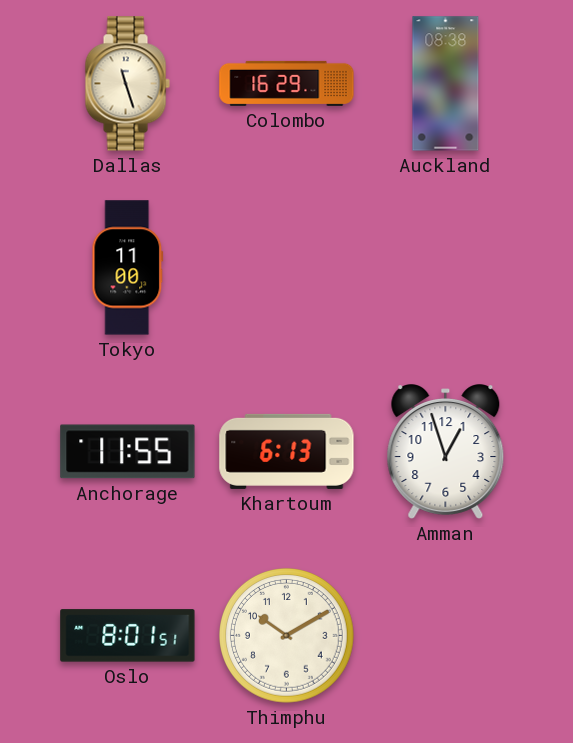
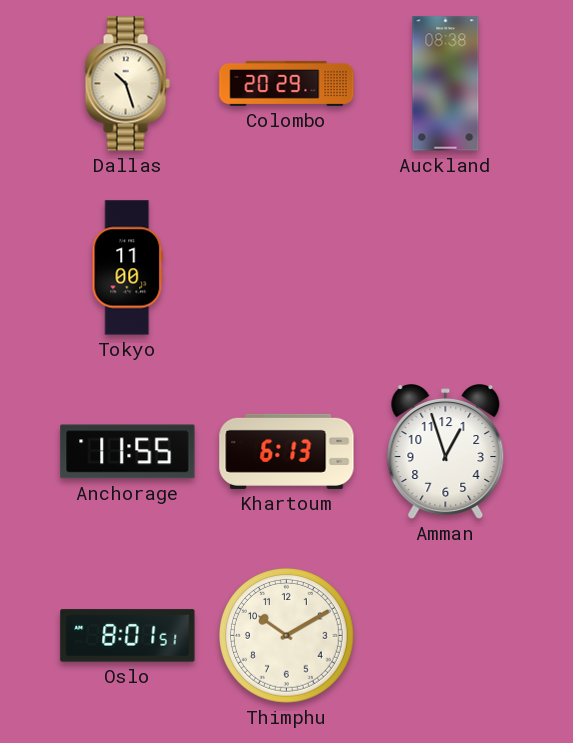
Dallas: 11:27 -> 10:27 (127, 84)
Colombo: 16:29 -> 20:29 (287, 83)
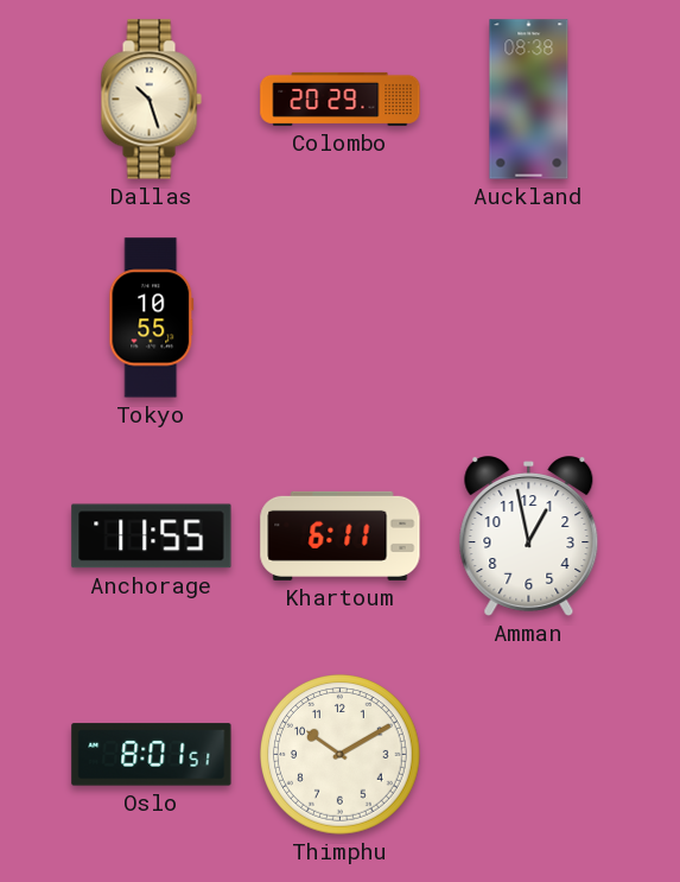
Tokyo: 11:00 -> 10:55 (152, 318)
Khartoum: 6:13 -> 6:11 (341, 535)
Amman: 12:57 -> 12:58 (529, 537)
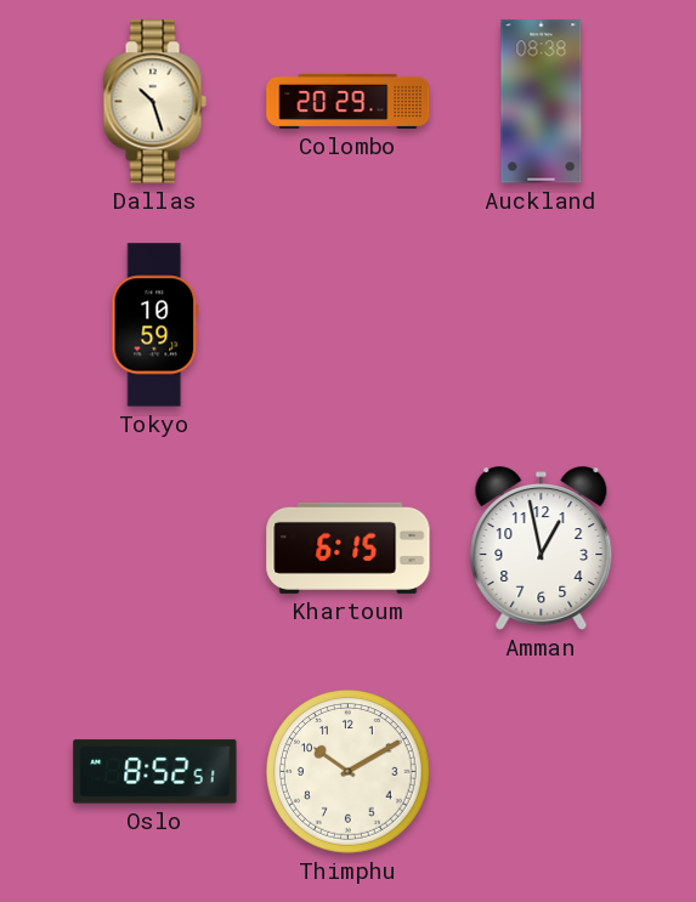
Tokyo: 10:55 -> 10:59 (155, 325)
Anchorage: 11:55 -> none (152, 537)
Khartoum: 6:11 -> 6:15 (349, 548)
Oslo: 8:01 -> 8:52 (155, 772)
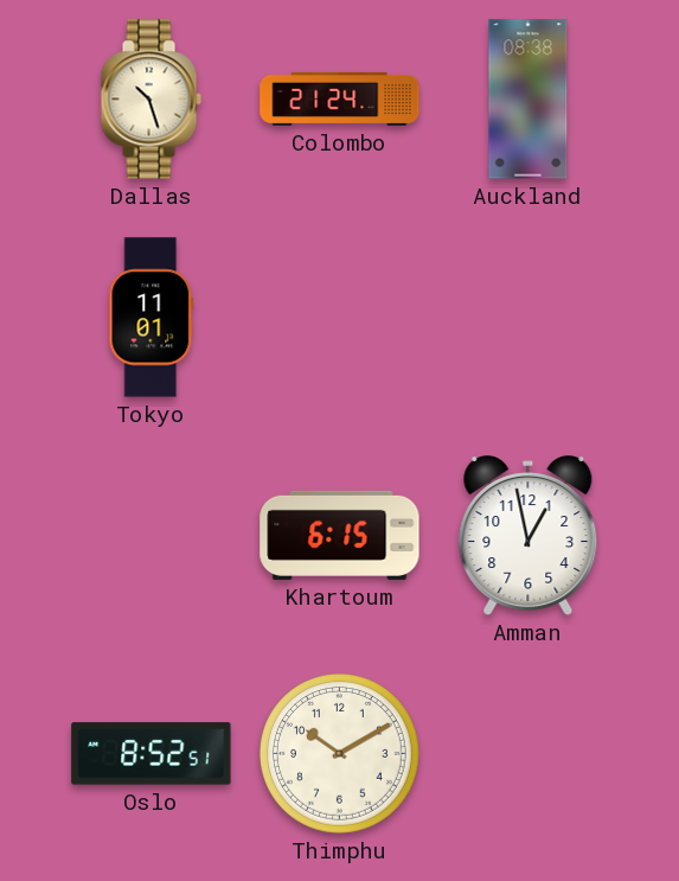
Colombo: 20:29 -> 21:24 (340, 98)
Tokyo: 10:59 -> 11:01 (152, 318)
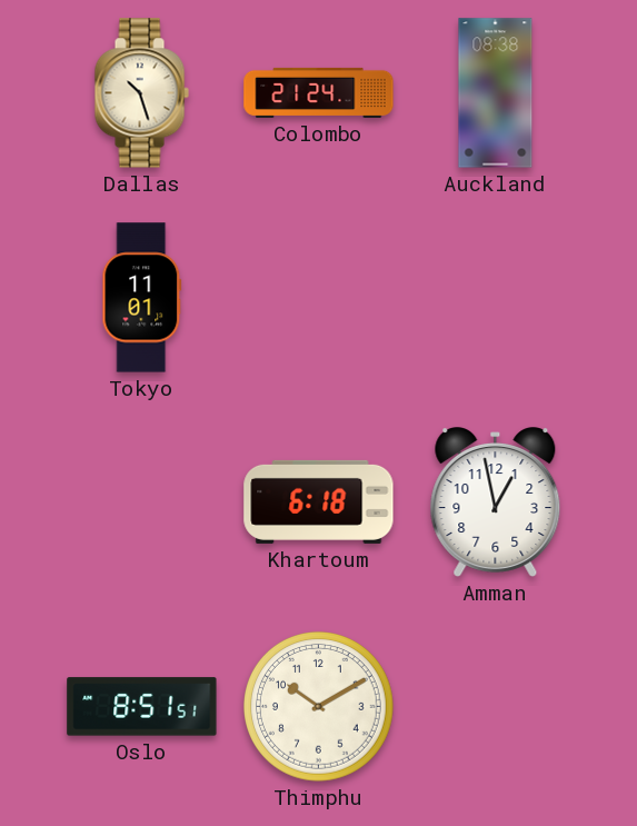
Khartoum: 6:15 -> 6:18 (319, 501)
Oslo: 8:52 -> 8:51 (142, 707)
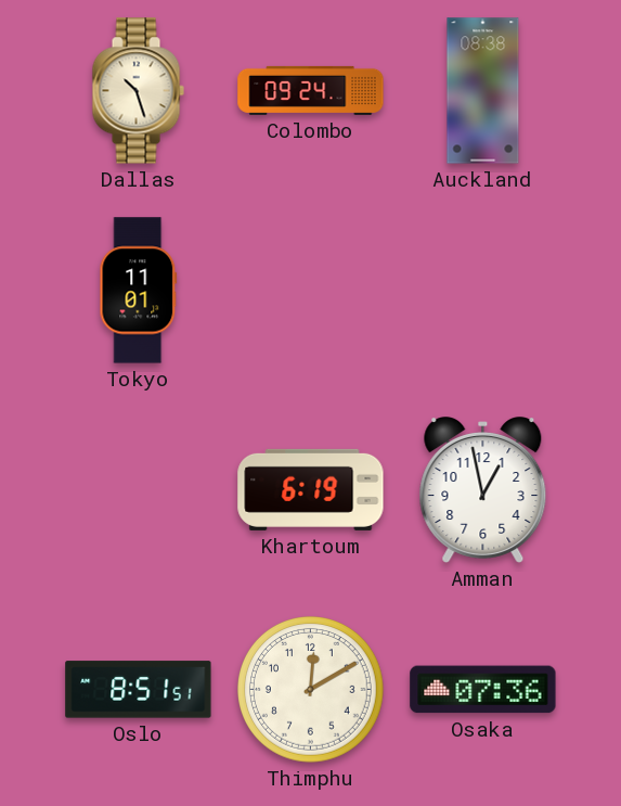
Colombo: 21:24 -> 09:24 (311, 90)
Khartoum: 6:18 -> 6:19 (311, 489)
Thimphu: 10:10 -> 12:10 (311, 690)
Osaka: none -> 07:36 (483, 690)
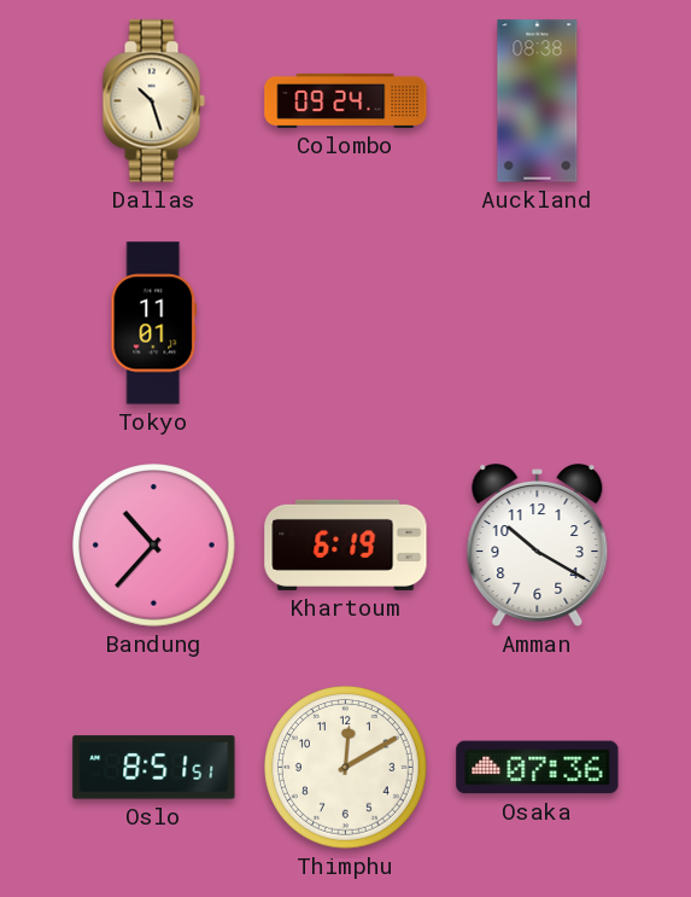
Bandung: none -> 10:37 (154, 546)
Amman: 12:58 -> 10:20 (538, 546)
